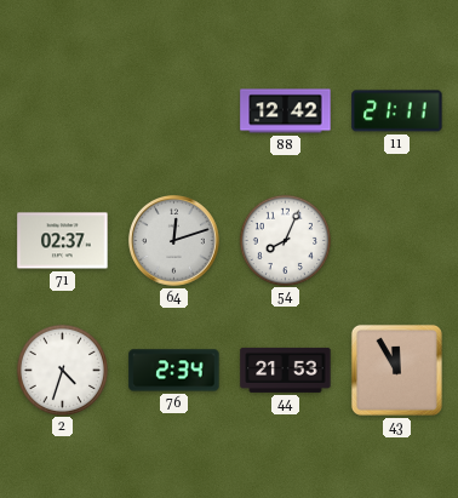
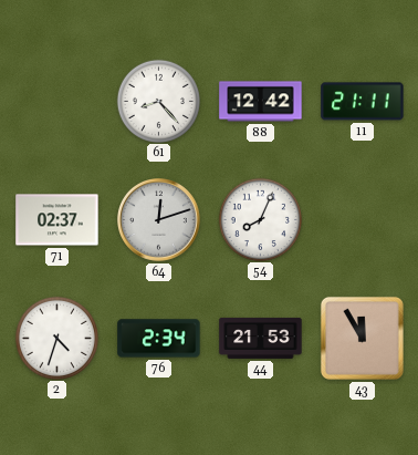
61: none -> 8:23 (158, 101)
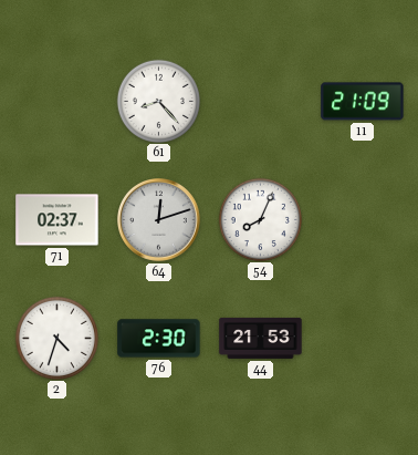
88: 12:42 -> none (261, 102)
11: 21:11 -> 21:09 (363, 102)
76: 2:34 -> 2:30 (159, 339)
43: 11:55 -> none (362, 338)
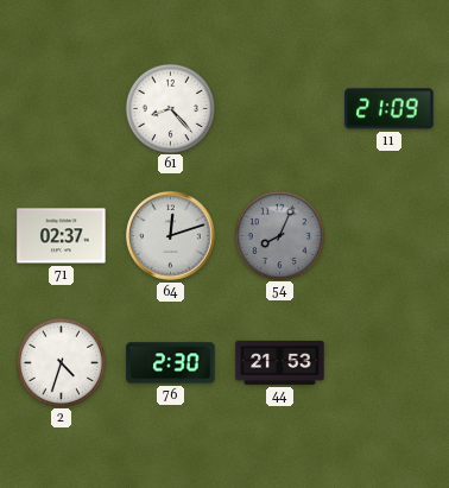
54 dial: white -> grey (279, 235)
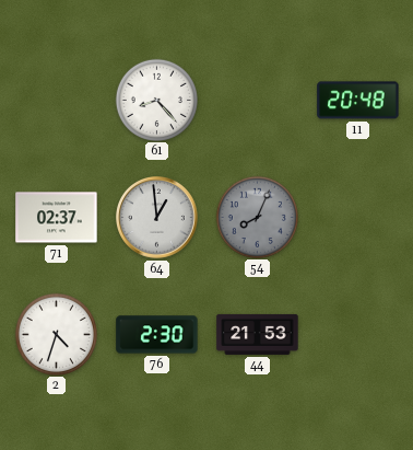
11: 21:09 -> 20:48 (358, 101)
64: 12:12 -> 12:59 (157, 218)
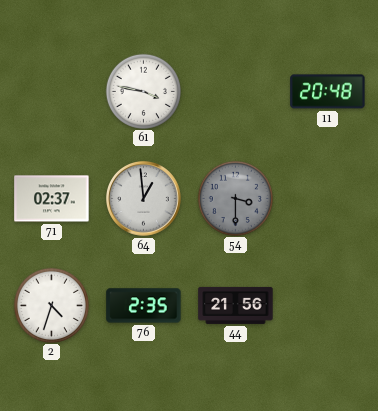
61: 8:23 -> 3:47 (143, 91)
54: 8:04 -> 3:30 (235, 198)
76: 2:30 -> 2:35 (144, 306)
44: 21:53 -> 21:56 (236, 305)
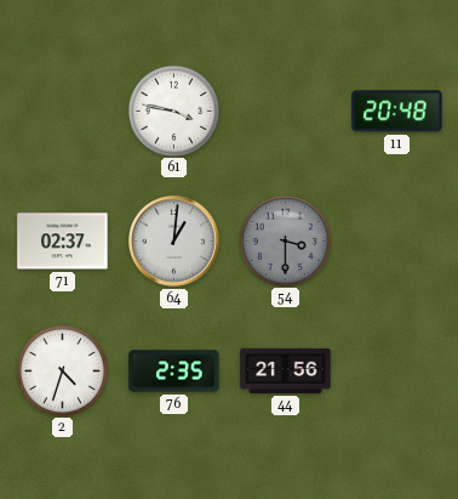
64: 12:59 -> 1:01 (174, 242)
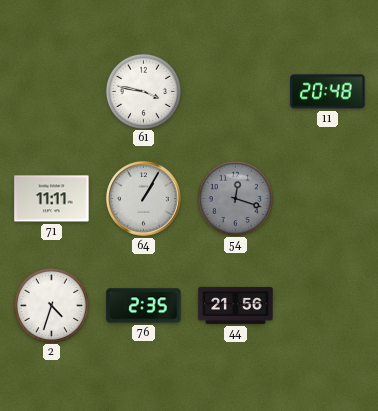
71: 02:37 -> 11:11 (52, 199)
64: 1:01 -> 1:05 (144, 199)
54: 3:30 -> 12:18 (235, 198)
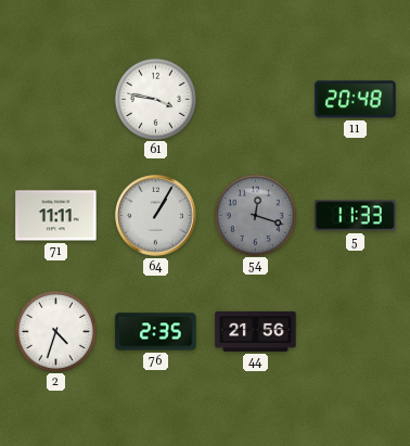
5: none -> 11:33 (356, 216)
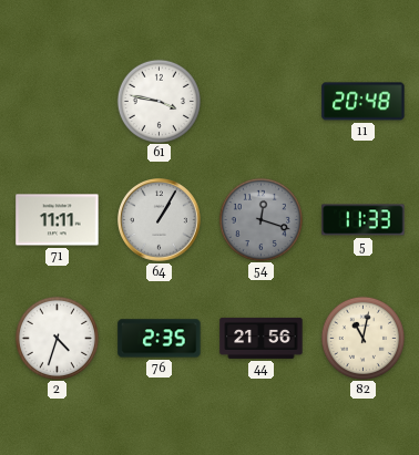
82: none -> 11:02 (362, 338)
